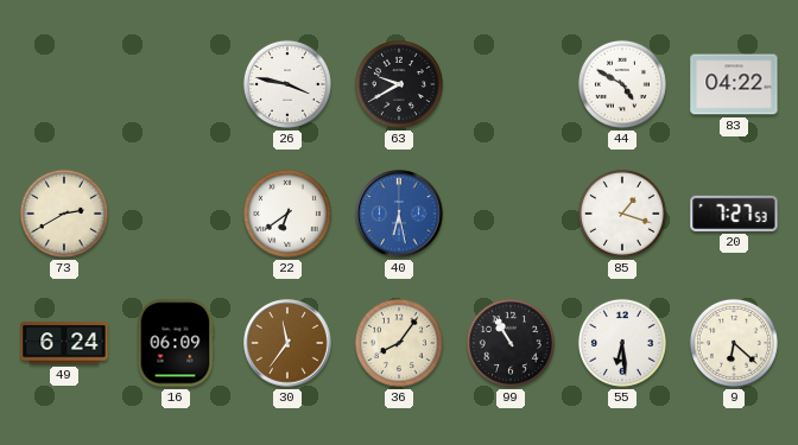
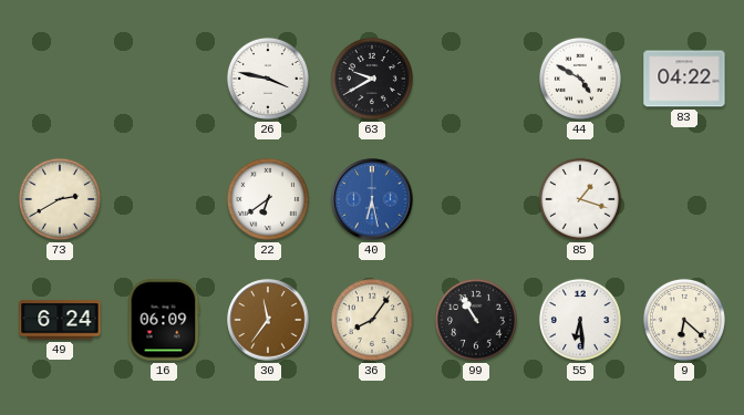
20: 7:27 -> none (734, 214)
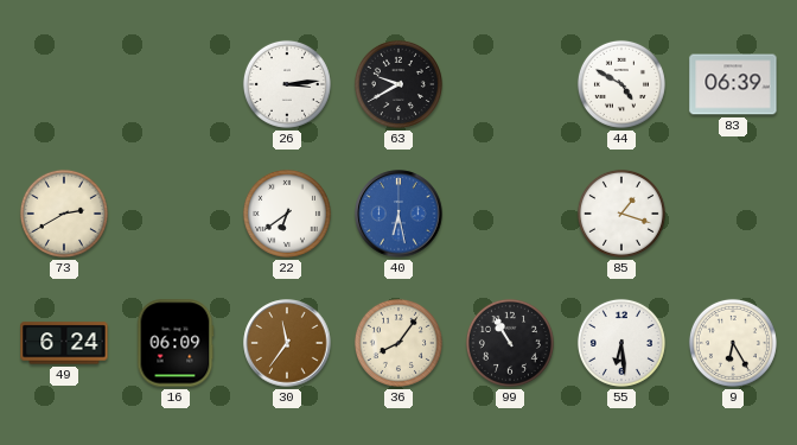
26: 3:47 -> 3:14 (287, 84)
83: 04:22 -> 06:39 (733, 84)
9: 6:22 -> 6:25 (733, 343)
